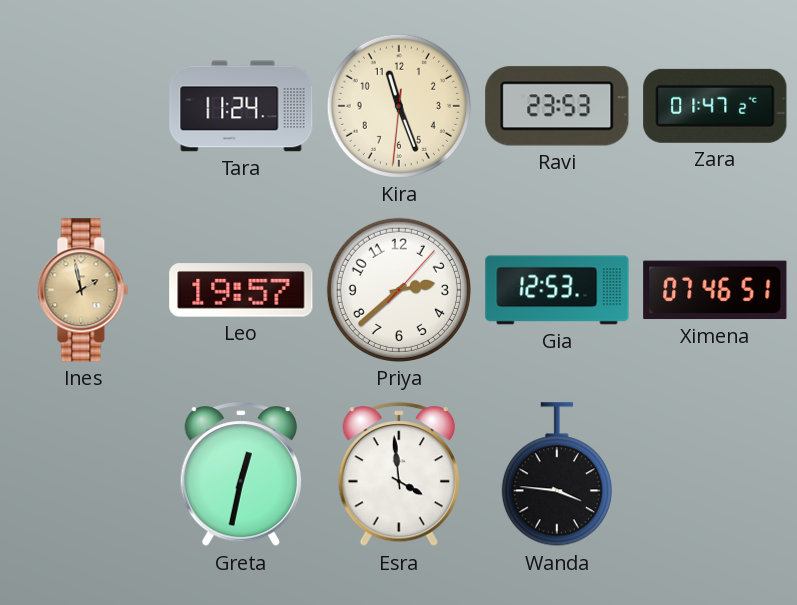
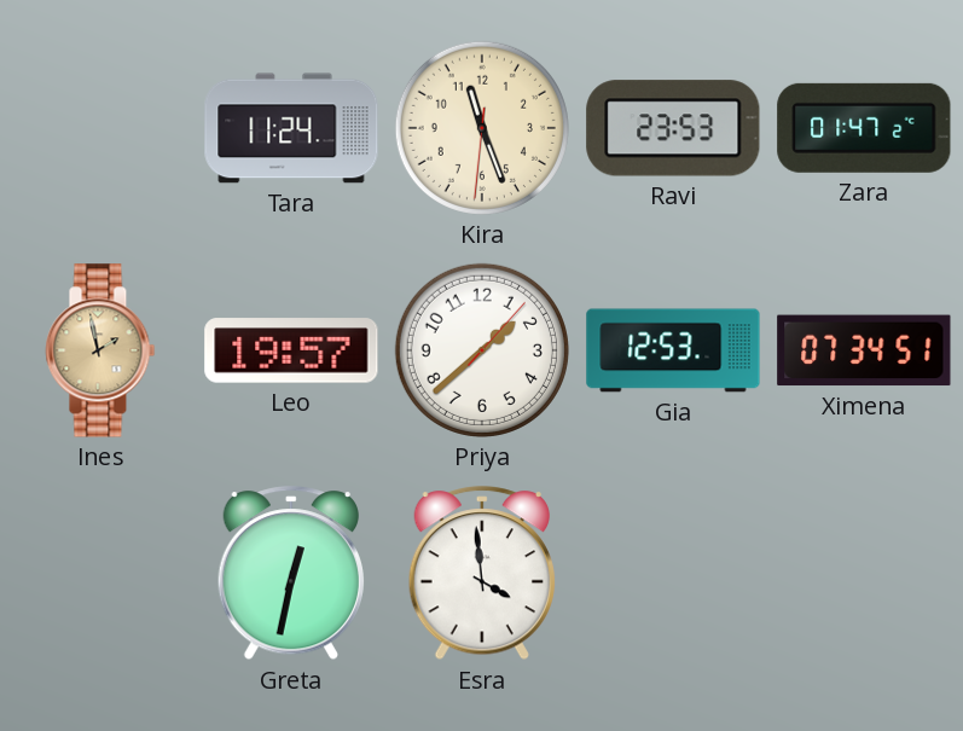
Priya: 2:38 -> 1:38 (482, 350)
Ximena: 07:46 -> 07:34 (864, 350)
Wanda: 3:46 -> none (557, 475)
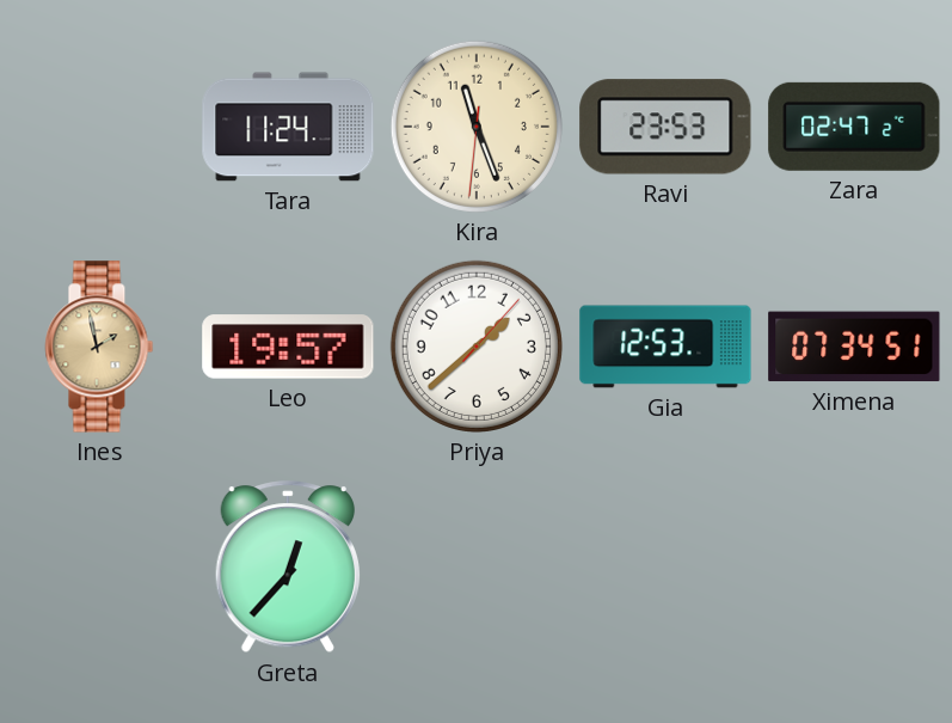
Zara: 01:47 -> 02:47 (854, 127)
Greta: 12:32 -> 12:37 (287, 568)
Esra: 3:59 -> none (481, 574)
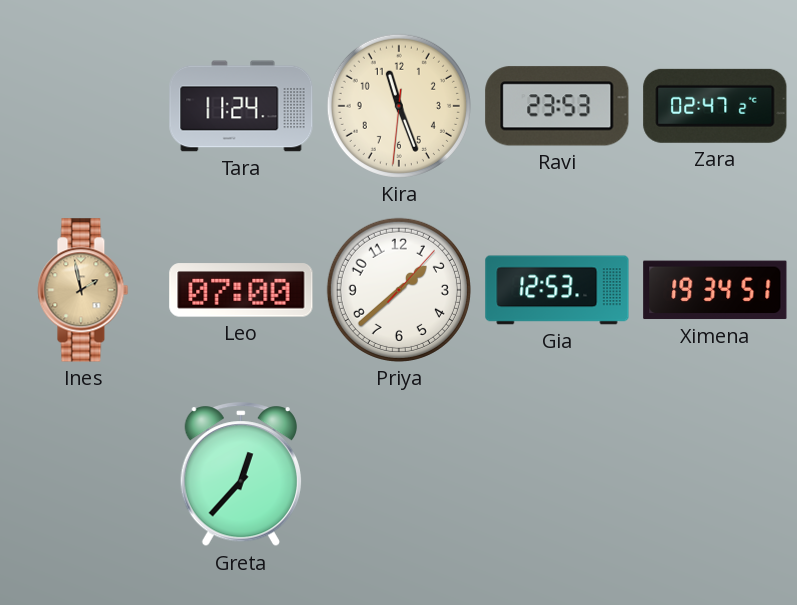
Leo: 19:57 -> 07:00 (241, 290)
Ximena: 07:34 -> 19:34 (715, 290)
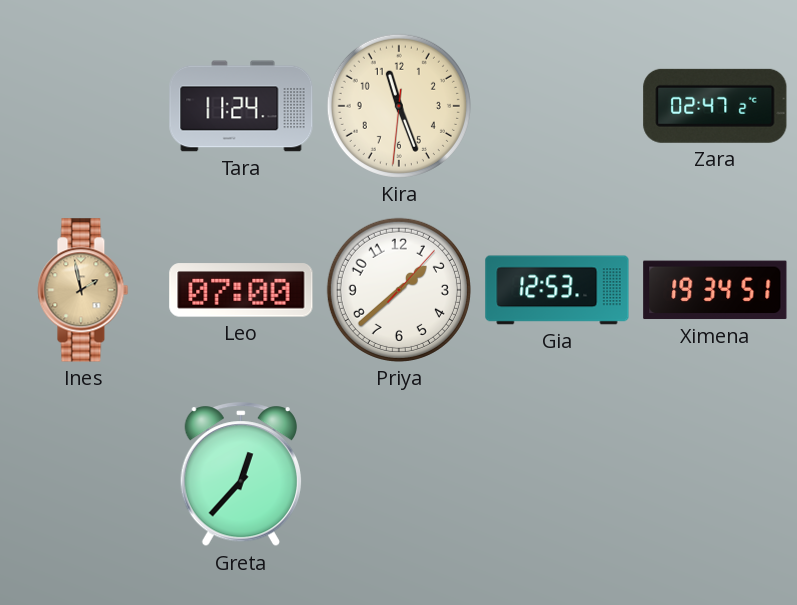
Ravi: 23:53 -> none (557, 106)
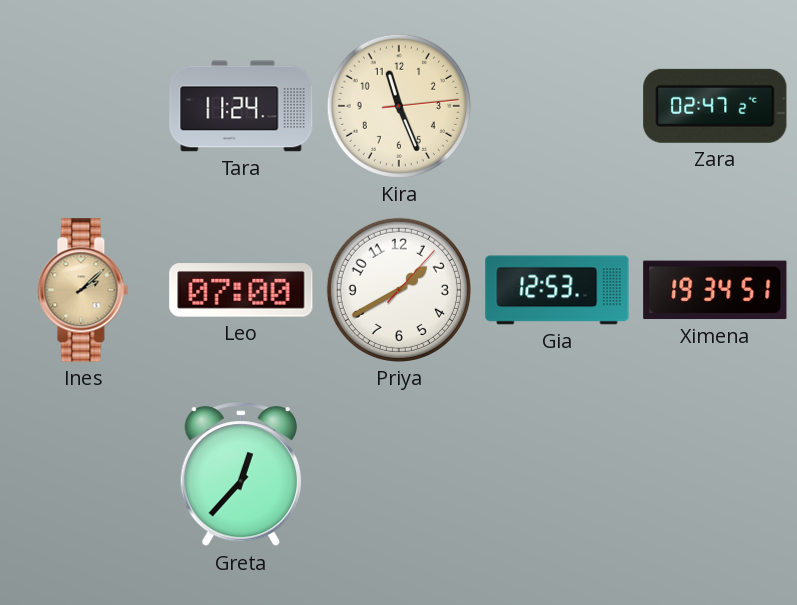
Kira: 11:26:31 -> 11:26:14 (399, 106)
Ines: 1:58 -> 2:08 (83, 290)
Priya: 1:38 -> 1:40 (399, 290)
